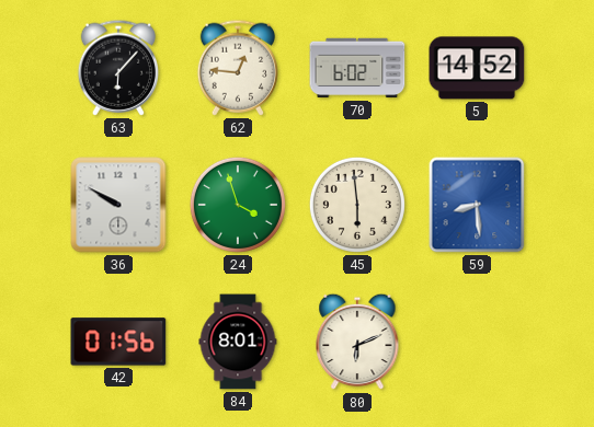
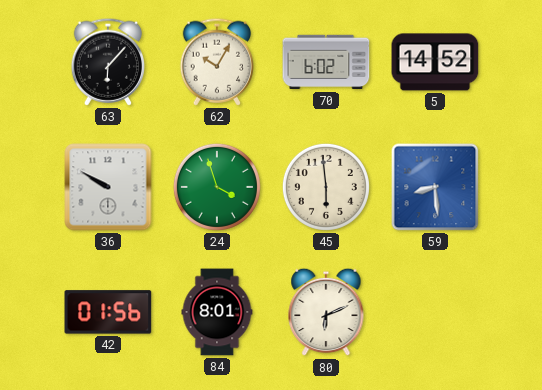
62: 12:46 -> 10:05 (216, 62)
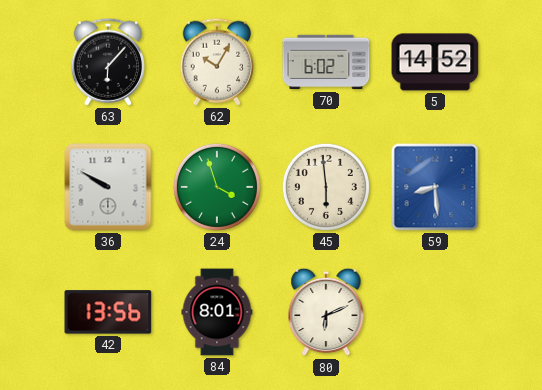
42: 01:56 -> 13:56 (108, 312)
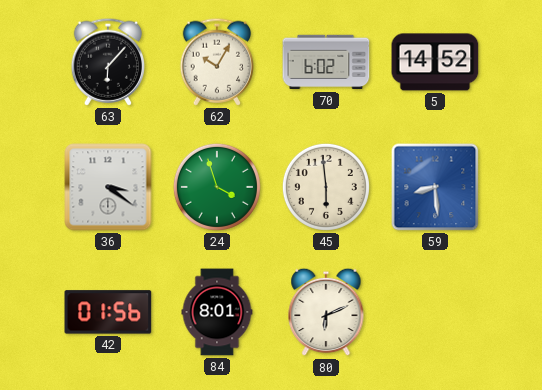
36: 9:50 -> 3:21 (108, 187)
42: 13:56 -> 01:56 (108, 312)
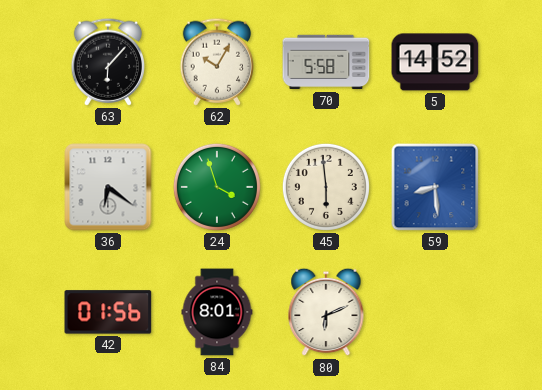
70: 6:02 -> 5:58 (326, 62)
36: 3:21 -> 6:21 (108, 187)
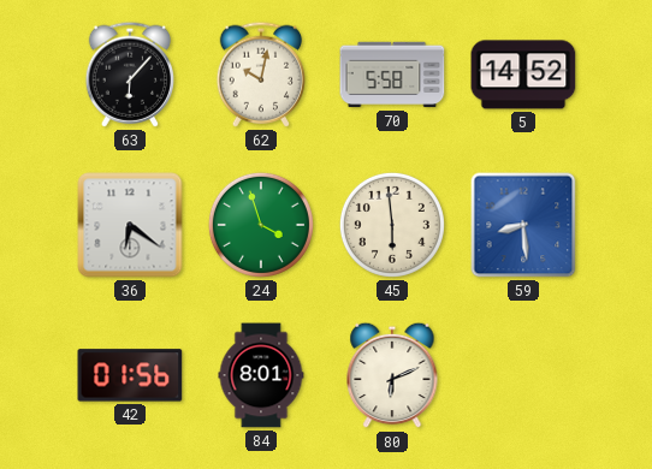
62: 10:05 -> 10:02 (260, 75)
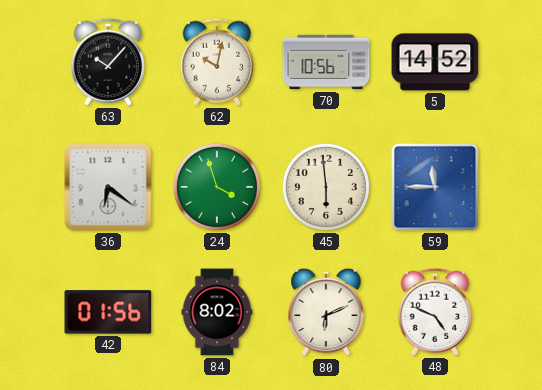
63: 6:07 -> 10:07 (107, 62)
70: 5:58 -> 10:56 (326, 62)
59: 8:29 -> 11:45 (435, 187)
84: 8:01 -> 8:02 (217, 312)
48: none -> 4:49 (434, 312)
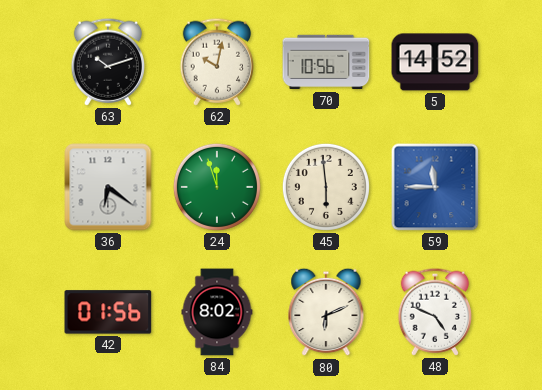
63: 10:07 -> 10:12 (107, 62)
24: 3:57 -> 11:57 (217, 187)
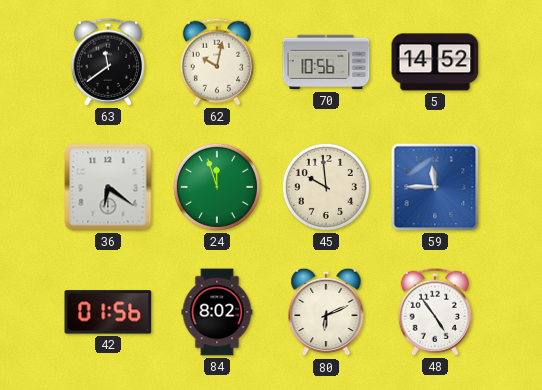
63: 10:12 -> 11:39 (107, 62)
45: 5:59 -> 9:59 (326, 187)
48: 4:49 -> 4:54 (434, 312)
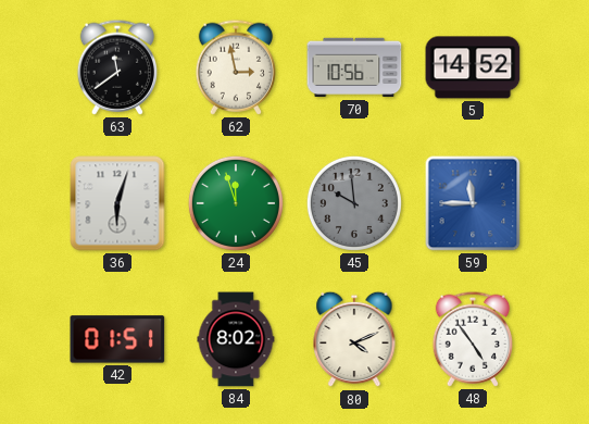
62: 10:02 -> 2:58 (235, 67)
36: 6:21 -> 6:03 (117, 203)
45 dial: cream -> grey (354, 203)
42: 01:56 -> 01:51 (117, 339)
80: 6:11 -> 4:11 (354, 339)
